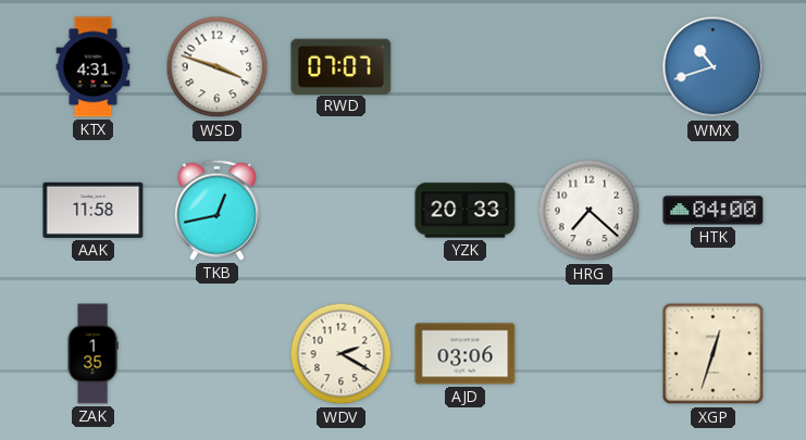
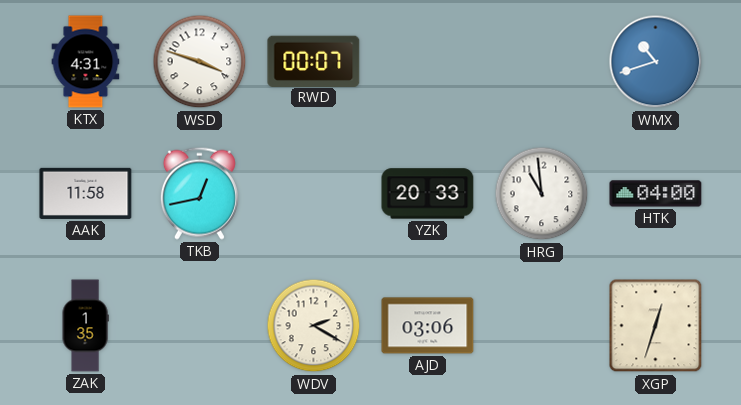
RWD: 07:07 -> 00:07 (314, 61)
HRG: 7:22 -> 10:59 (542, 194)
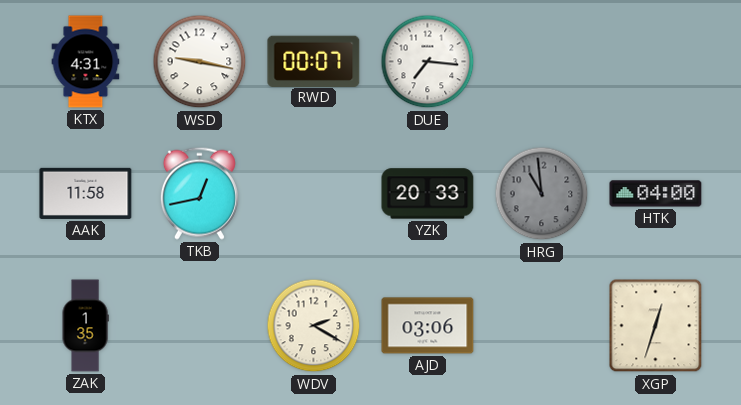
WSD: 3:48 -> 9:17 (200, 62)
DUE: none -> 7:16 (428, 62)
WMX: 10:42 -> none (656, 62)
HRG dial: white -> grey (542, 194)
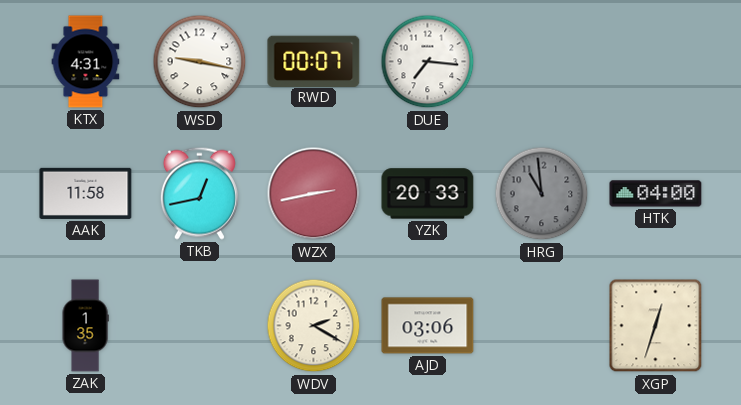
WZX: none -> 2:43 (314, 194)
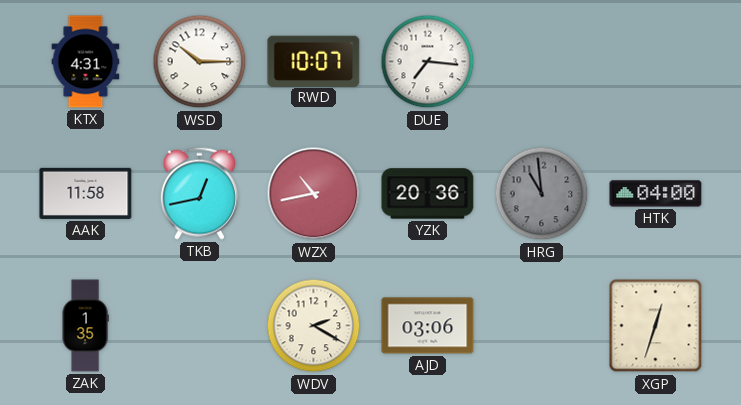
WSD: 9:17 -> 10:15 (200, 62)
RWD: 00:07 -> 10:07 (314, 61)
WZX: 2:43 -> 10:43 (314, 194)
YZK: 20:33 -> 20:36 (428, 194)
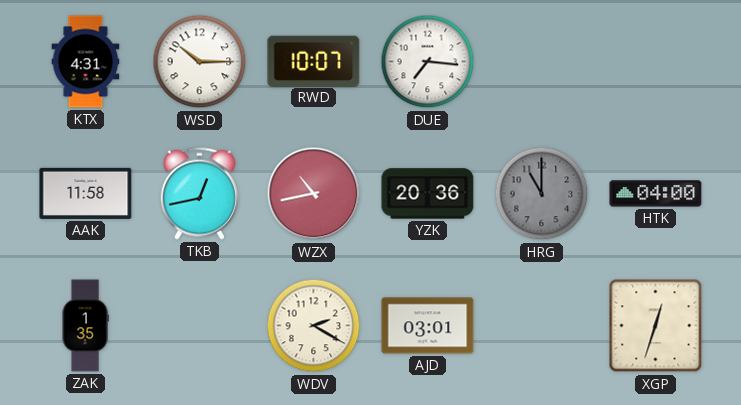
HRG: 10:59 -> 11:00 (542, 194)
AJD: 03:06 -> 03:01 (428, 326)
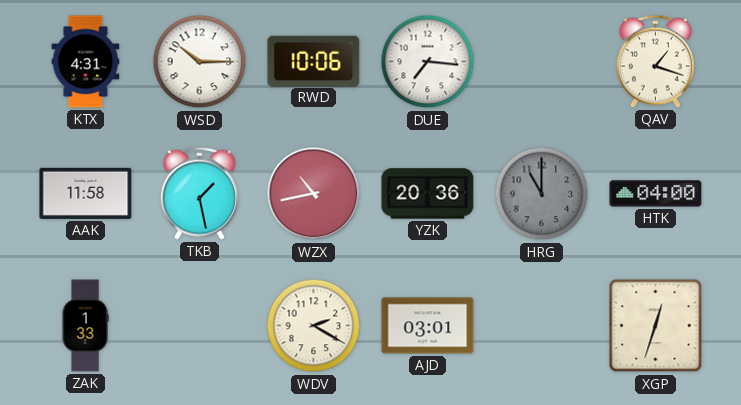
RWD: 10:07 -> 10:06 (314, 61)
QAV: none -> 1:18 (655, 61)
TKB: 12:43 -> 1:28 (199, 193)
ZAK: 1:35 -> 1:33 (85, 326)
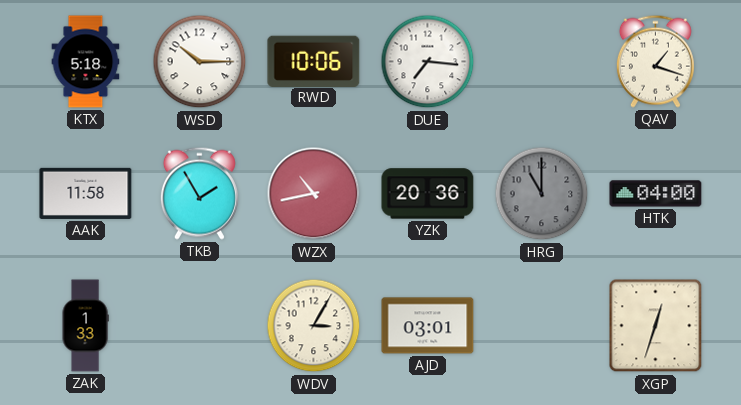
KTX: 4:31 -> 5:18 (86, 62)
TKB: 1:28 -> 1:55 (199, 193)
WDV: 2:20 -> 3:05 (314, 326)
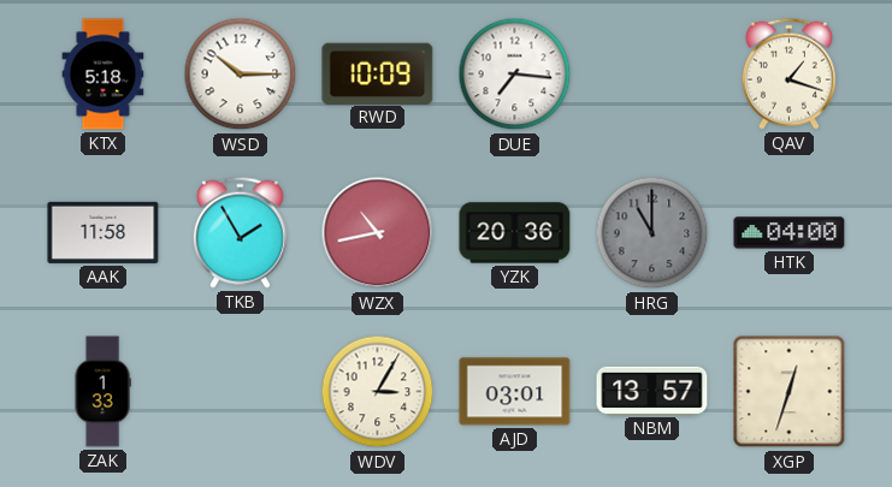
RWD: 10:06 -> 10:09 (378, 73)
NBM: none -> 13:57 (652, 391)
